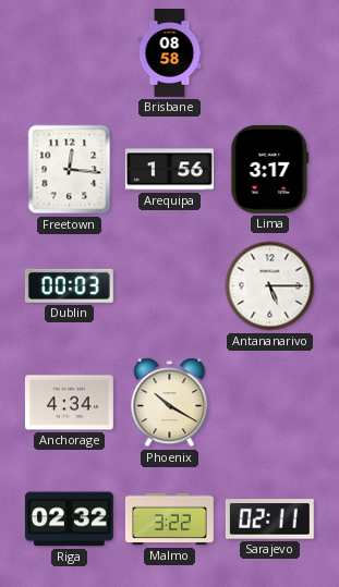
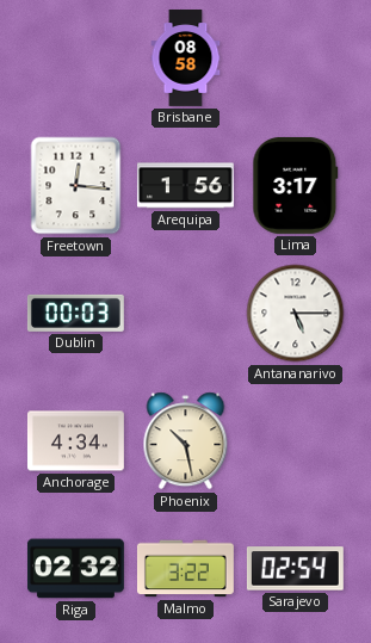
Phoenix: 10:20 -> 10:28 (186, 441)
Sarajevo: 02:11 -> 02:54 (295, 569)
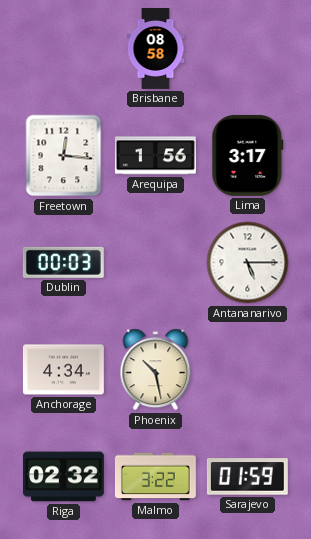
Sarajevo: 02:54 -> 01:59 (247, 477)
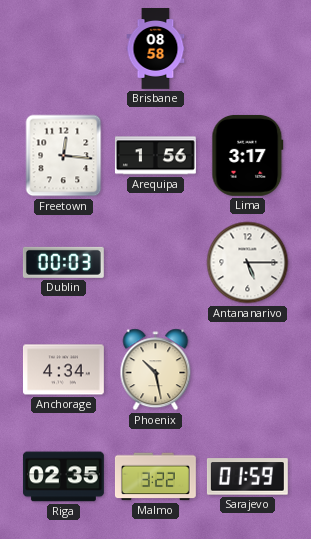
Riga: 02:32 -> 02:35 (63, 477)
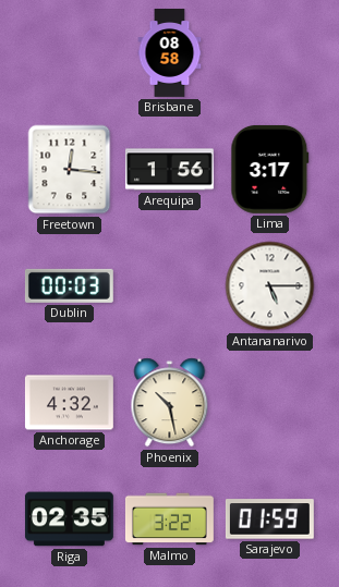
Anchorage: 4:34 -> 4:32 (69, 403)
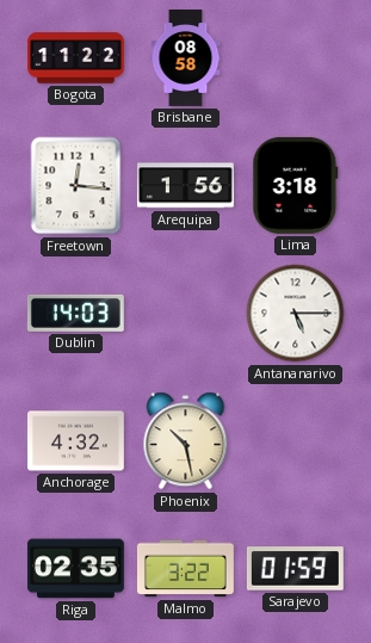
Bogota: none -> 11:22 (76, 58)
Lima: 3:17 -> 3:18 (296, 185)
Dublin: 00:03 -> 14:03 (75, 313)
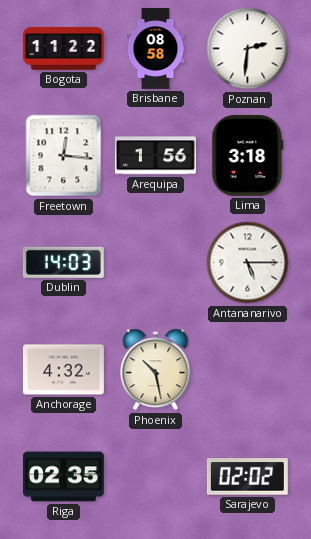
Poznan: none -> 2:31 (248, 49)
Malmo: 3:22 -> none (185, 569)
Sarajevo: 01:59 -> 02:02 (247, 477)
